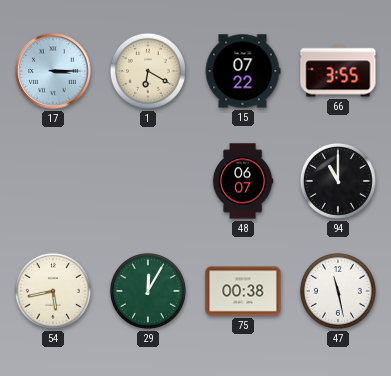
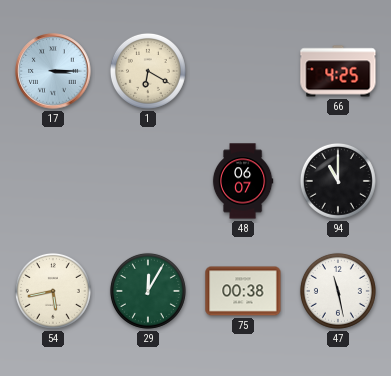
15: 07:22 -> none (243, 71)
66: 3:55 -> 4:25 (338, 71)
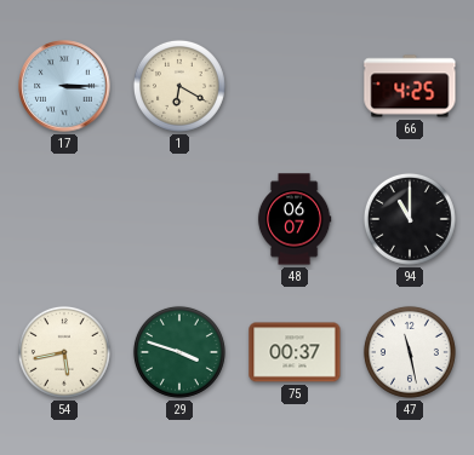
29: 12:05 -> 3:48 (179, 352)
75: 00:38 -> 00:37 (295, 352)
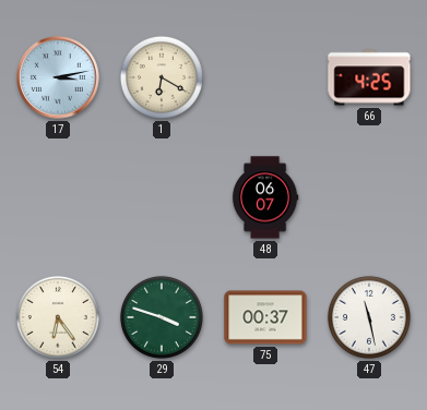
17: 3:15 -> 3:13 (58, 77)
94: 11:00 -> none (410, 219)
54: 5:43 -> 6:24 (58, 317)
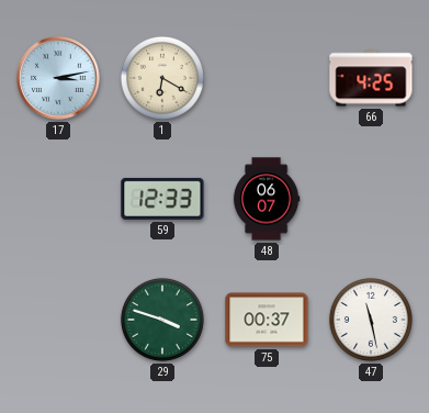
59: none -> 12:33 (162, 199)
54: 6:24 -> none (58, 317)
